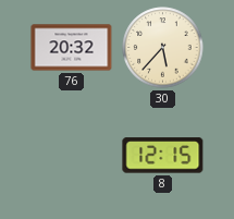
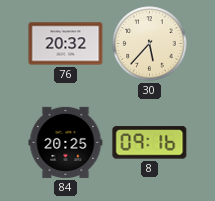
84: none -> 20:25 (66, 142)
8: 12:15 -> 09:16 (150, 143)
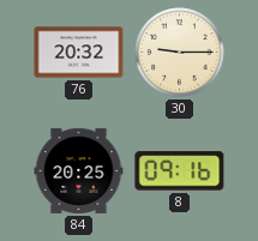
30: 5:37 -> 9:15 (180, 53)
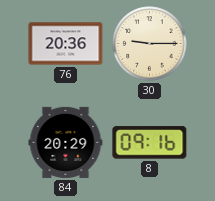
76: 20:32 -> 20:36 (66, 44)
84: 20:25 -> 20:29 (66, 142)
